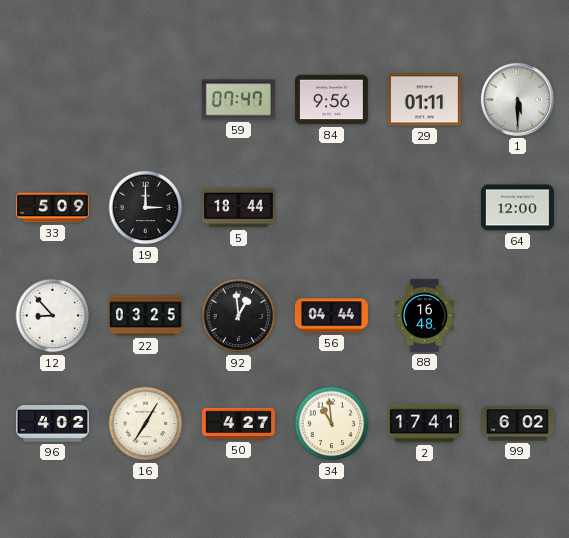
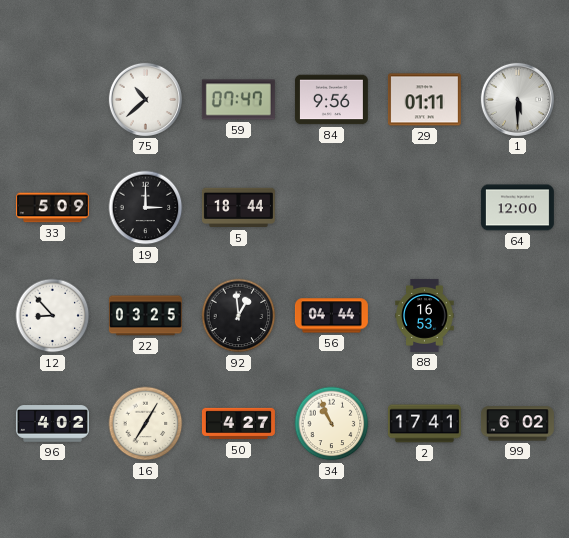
75: none -> 10:38 (145, 99)
88: 16:48 -> 16:53 (425, 315)
34: 10:59 -> 10:56 (332, 424)
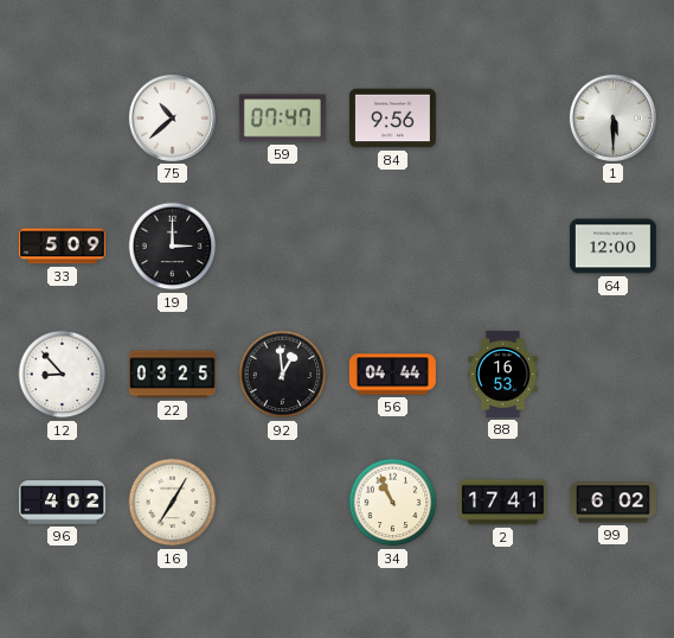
29: 01:11 -> none (424, 100)
5: 18:44 -> none (238, 208)
50: 4:27 -> none (238, 424)
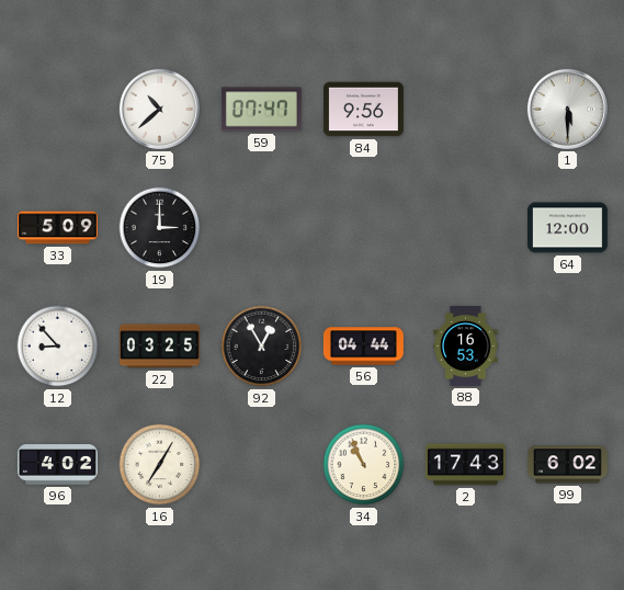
92: 12:59 -> 12:55 (262, 347)
2: 17:41 -> 17:43 (465, 465)
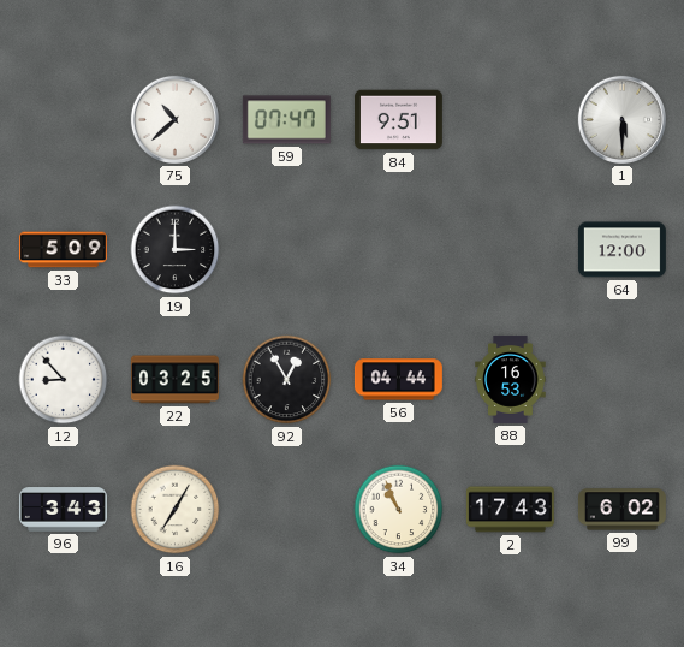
84: 9:56 -> 9:51 (398, 120)
96: 4:02 -> 3:43 (63, 510)
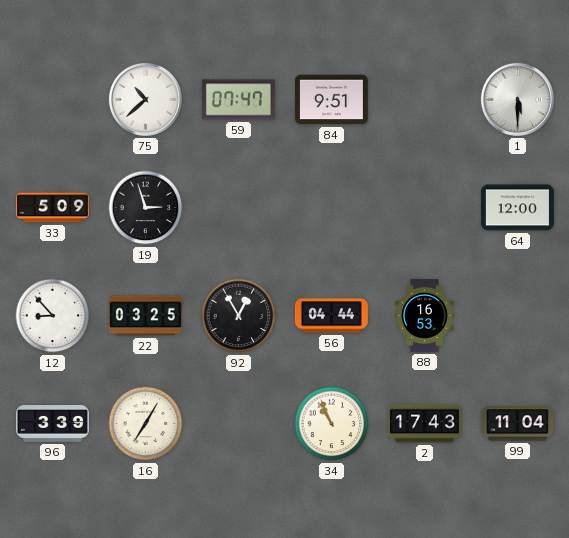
19: 3:00 -> 2:57 (146, 208)
96: 3:43 -> 3:39 (52, 424)
99: 6:02 -> 11:04 (517, 424)
